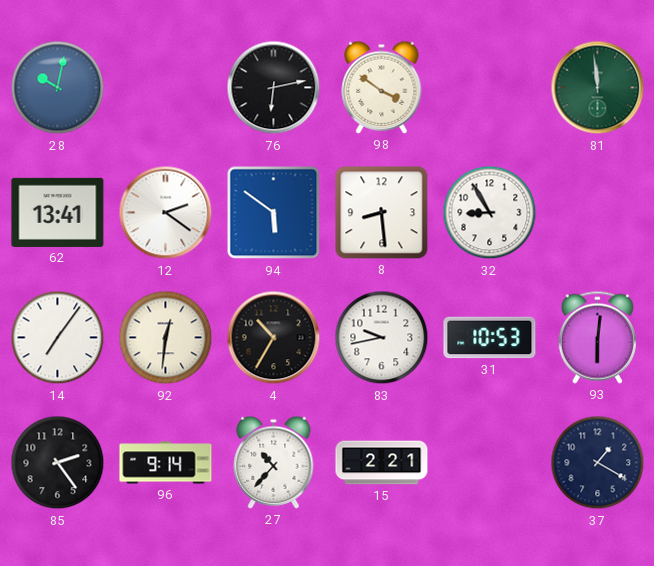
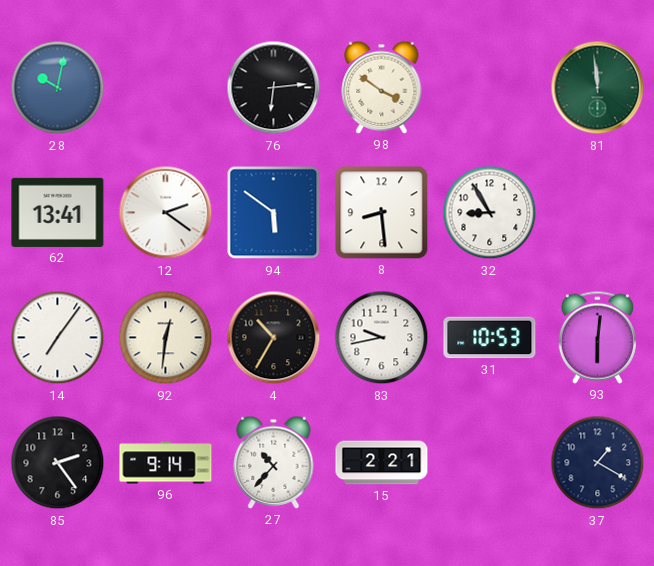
76: 6:13 -> 6:14 (274, 88)
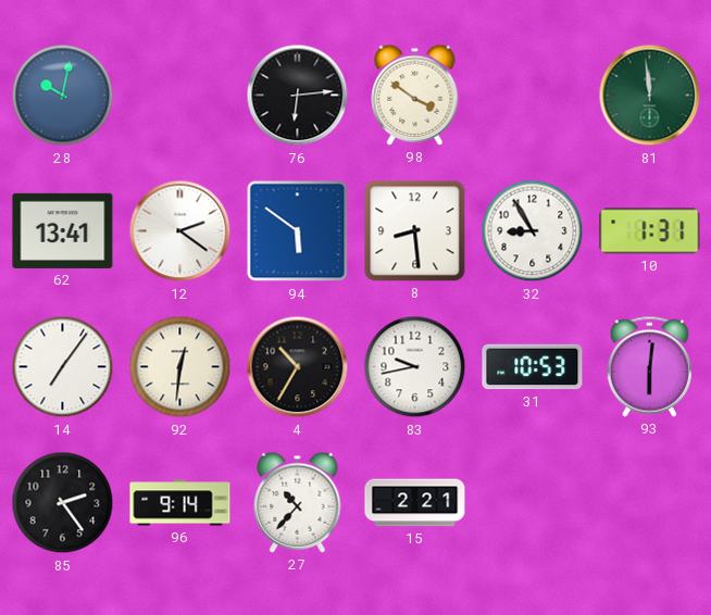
10: none -> 1:31 (650, 231)
37: 1:20 -> none (598, 463)
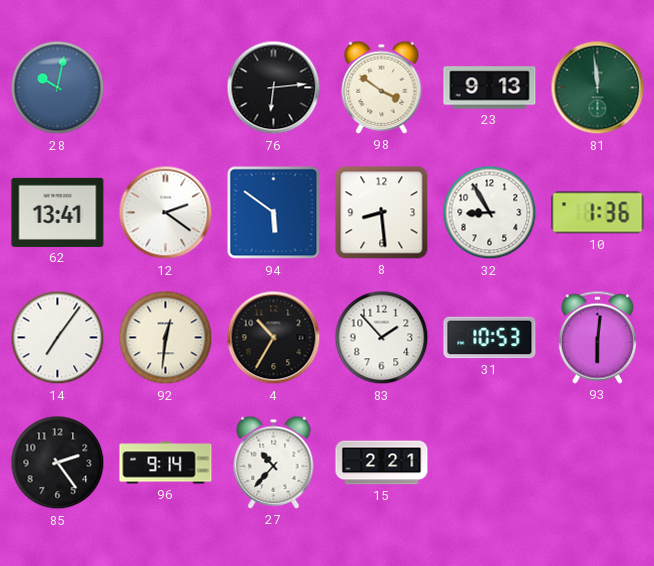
23: none -> 9:13 (490, 88)
10: 1:31 -> 1:36 (598, 213)
83: 9:43 -> 1:53 (382, 338)
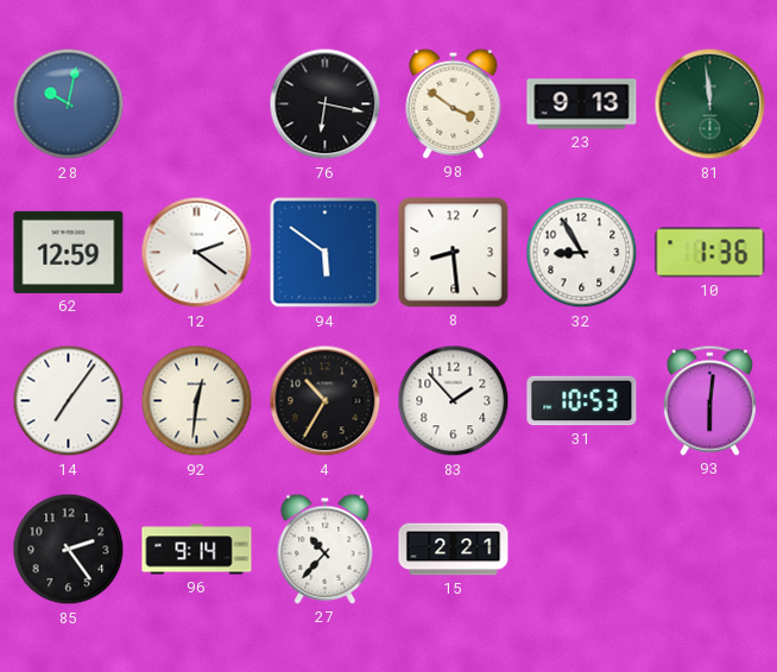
76: 6:14 -> 6:17 (326, 104)
62: 13:41 -> 12:59 (69, 252)
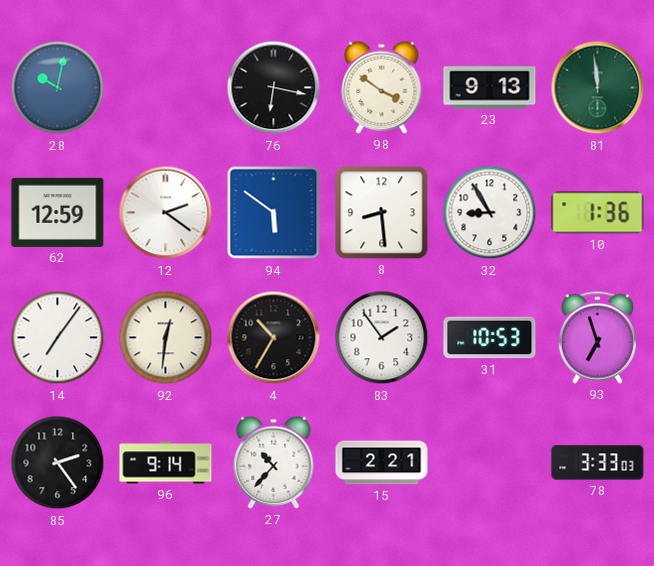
83: 1:53 -> 1:54 (382, 338)
93: 6:01 -> 6:57 (597, 337)
78: none -> 3:33 (598, 463)
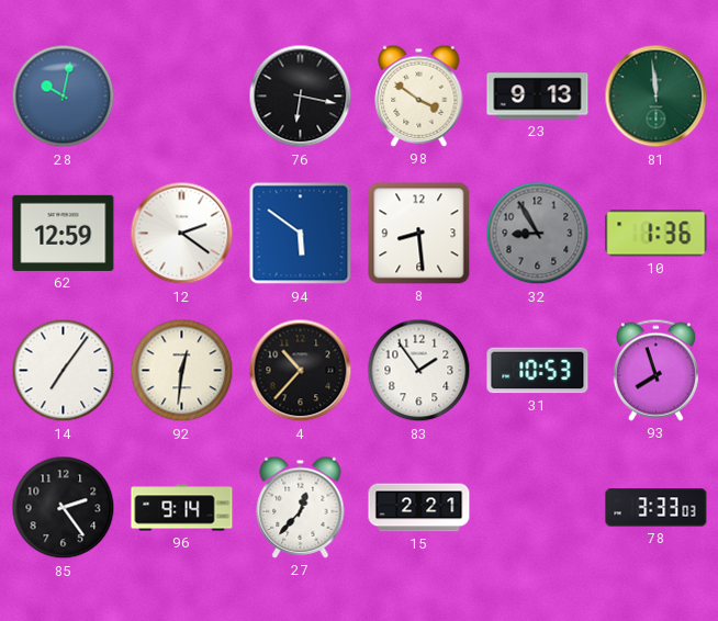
32 dial: white -> grey (538, 234)
4: 10:35 -> 10:37 (301, 371)
93: 6:57 -> 7:57 (655, 370)
27: 10:37 -> 12:37 (301, 507)
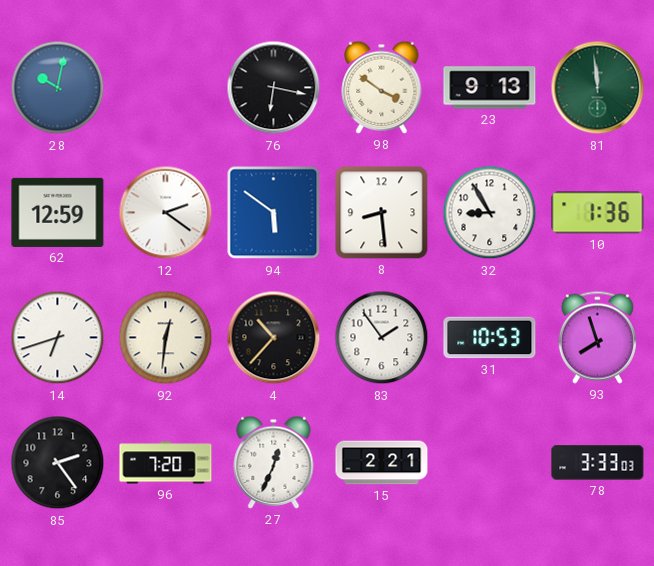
32 dial: grey -> white (490, 213)
14: 7:06 -> 6:42 (58, 338)
96: 9:14 -> 7:20 (166, 463)
27: 12:37 -> 12:34 (274, 462)
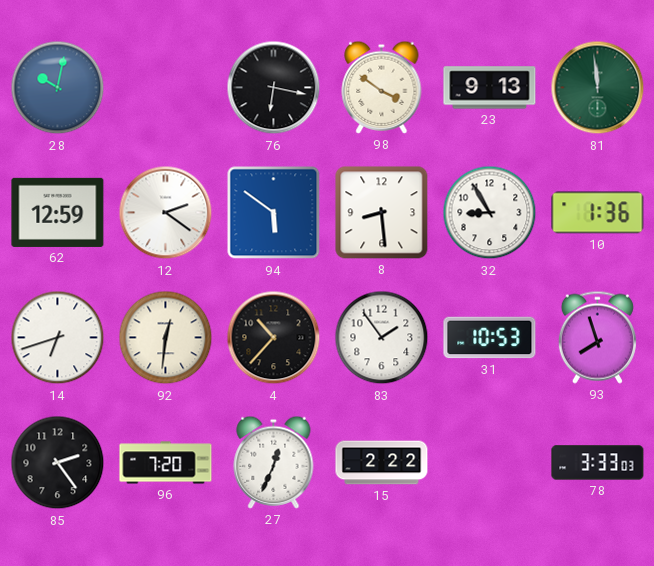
15: 2:21 -> 2:22 (382, 463)
